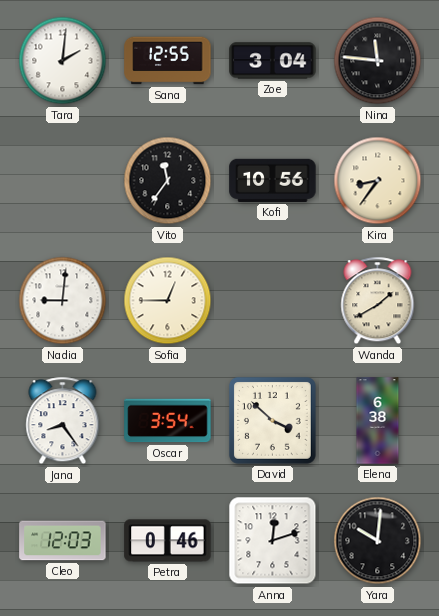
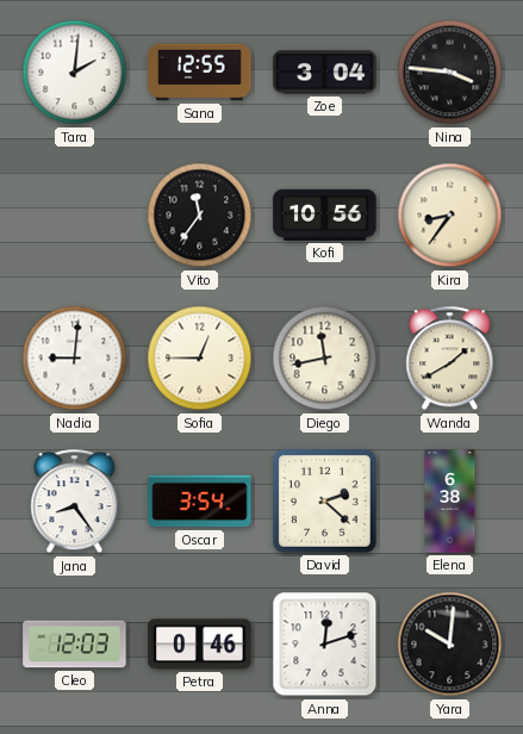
Nina: 11:46 -> 3:46 (450, 73)
Diego: none -> 11:43 (325, 359)
David: 3:52 -> 2:22 (324, 500)
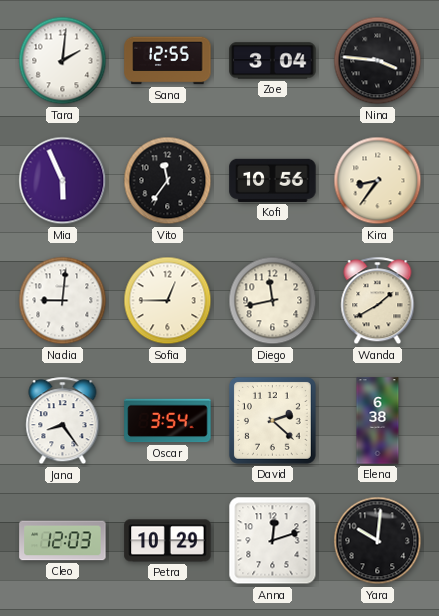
Mia: none -> 5:56 (63, 181)
Petra: 0:46 -> 10:29 (168, 541)
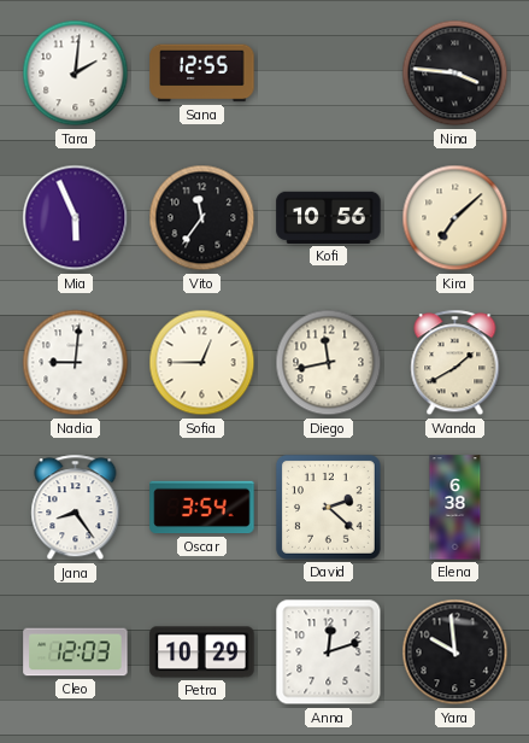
Zoe: 3:04 -> none (273, 61)
Kira: 8:36 -> 7:08 (455, 218)
Yara: 10:01 -> 9:59 (455, 653)
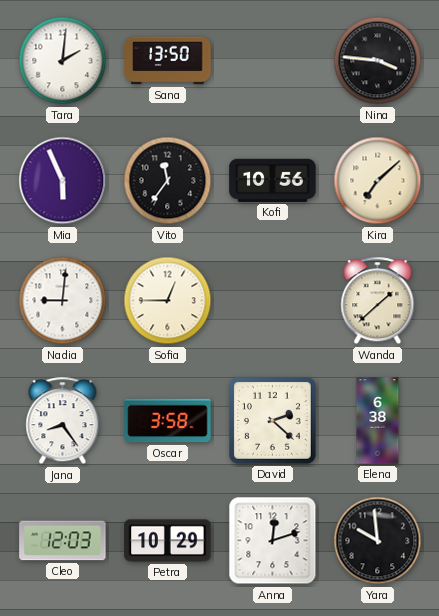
Sana: 12:55 -> 13:50 (168, 61)
Diego: 11:43 -> none (329, 363)
Wanda: 1:40 -> 1:38 (378, 301)
Oscar: 3:54 -> 3:58 (168, 421)
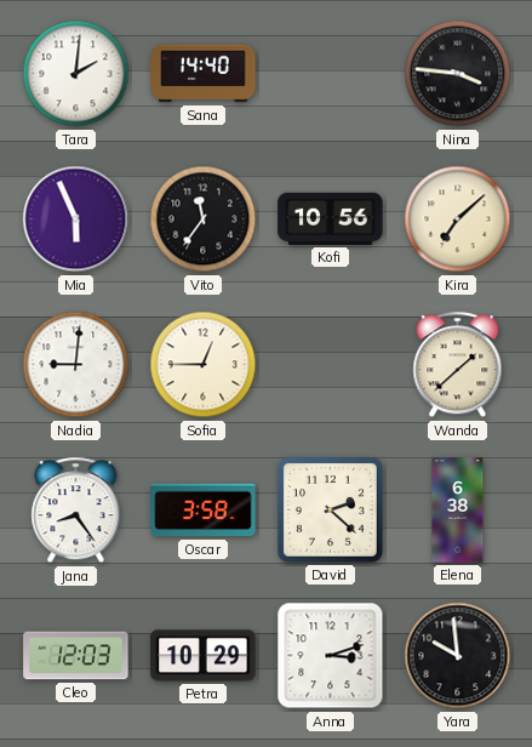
Sana: 13:50 -> 14:40 (204, 74)
Anna: 12:12 -> 3:12 (331, 656)
